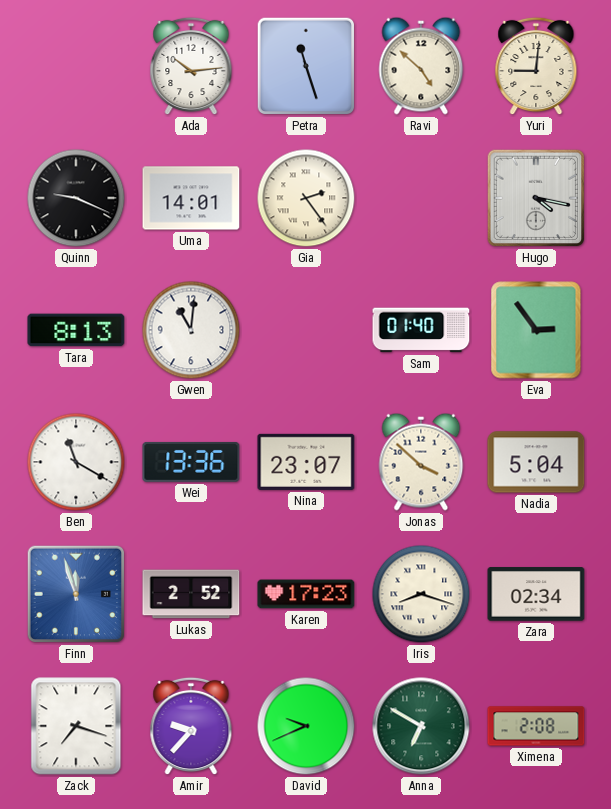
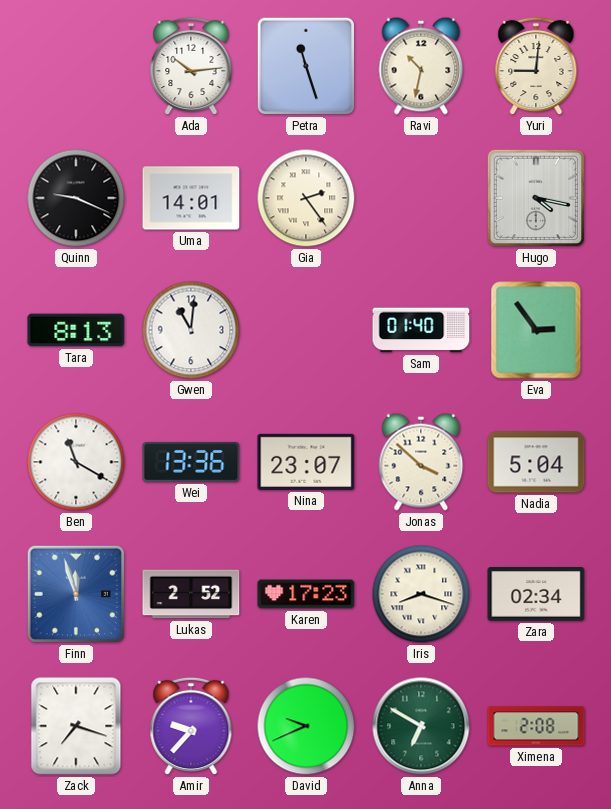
Ravi: 4:52 -> 10:32 (421, 66)
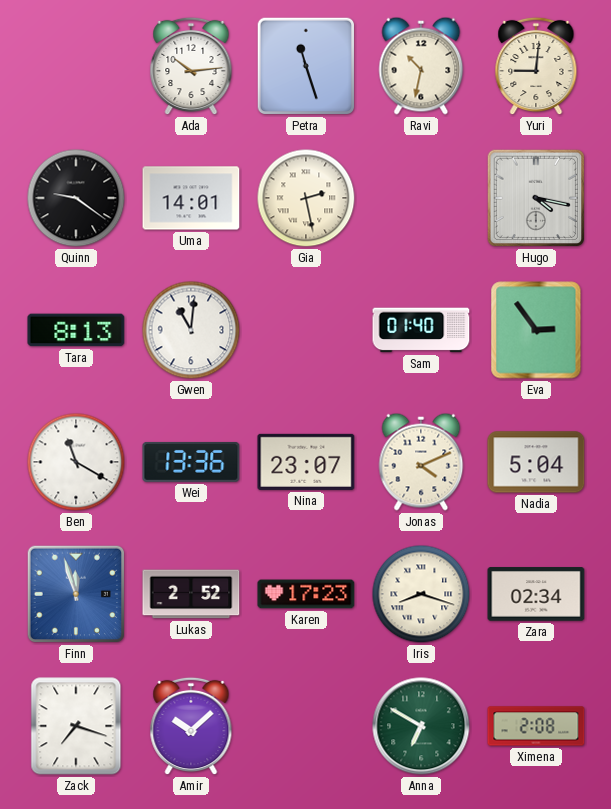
Quinn: 9:19 -> 9:21 (76, 198)
Gia: 2:24 -> 2:28 (306, 198)
Jonas: 3:52 -> 4:11 (421, 462)
Amir: 9:37 -> 10:08 (191, 726)
David: 9:41 -> none (306, 726)
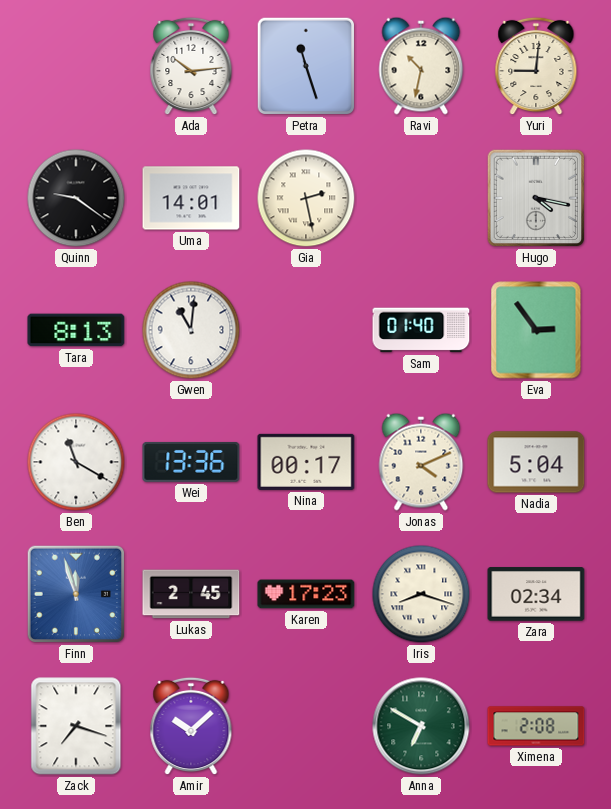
Nina: 23:07 -> 00:17 (306, 462)
Lukas: 2:52 -> 2:45 (191, 594)
